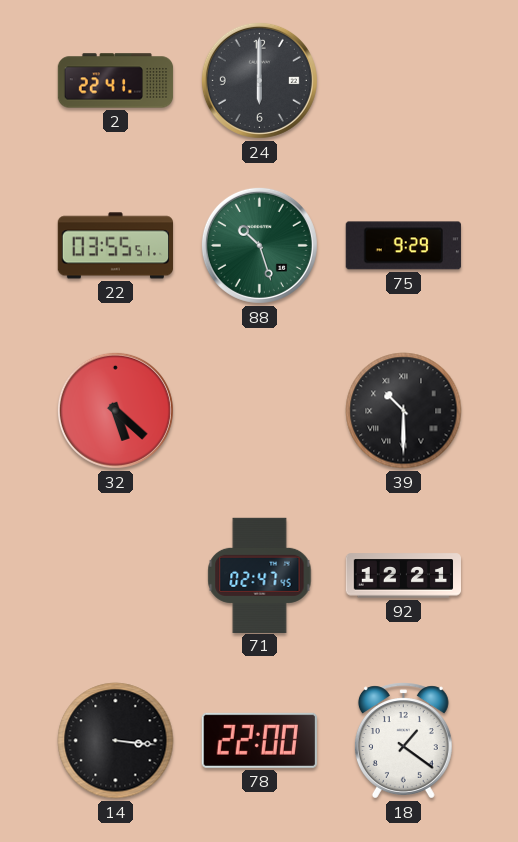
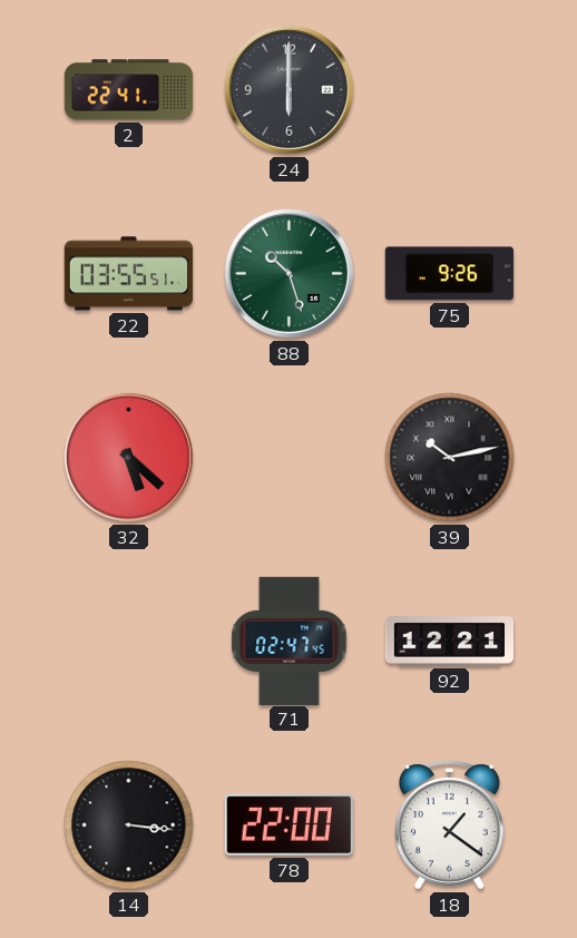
75: 9:29 -> 9:26 (449, 274)
39: 10:30 -> 10:13 (450, 458)
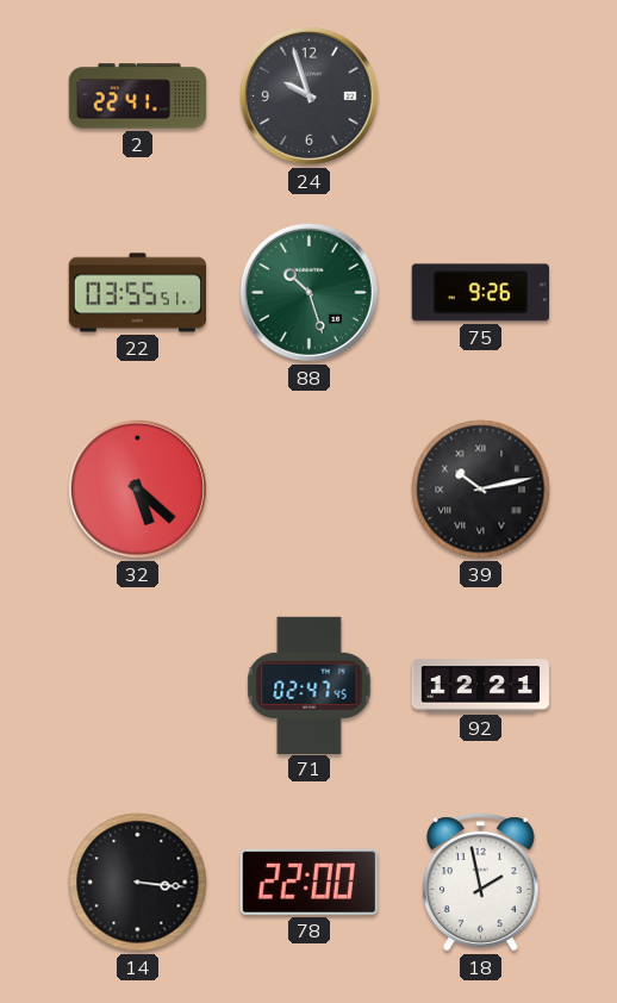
24: 6:00 -> 9:57 (308, 95)
18: 1:21 -> 1:58 (480, 883)
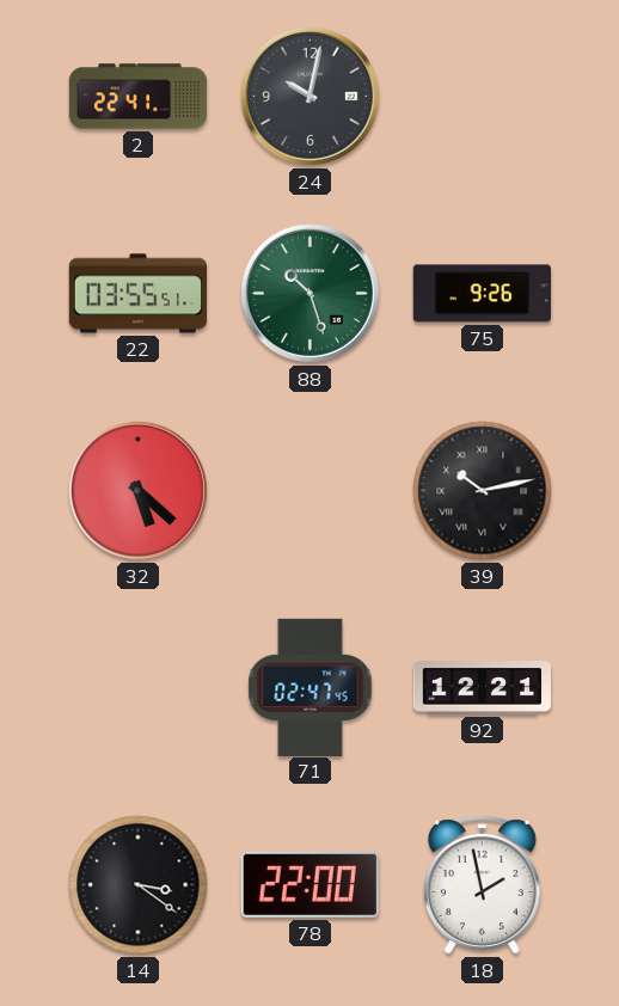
24: 9:57 -> 10:02 (309, 96)
14: 3:16 -> 3:21 (139, 885)
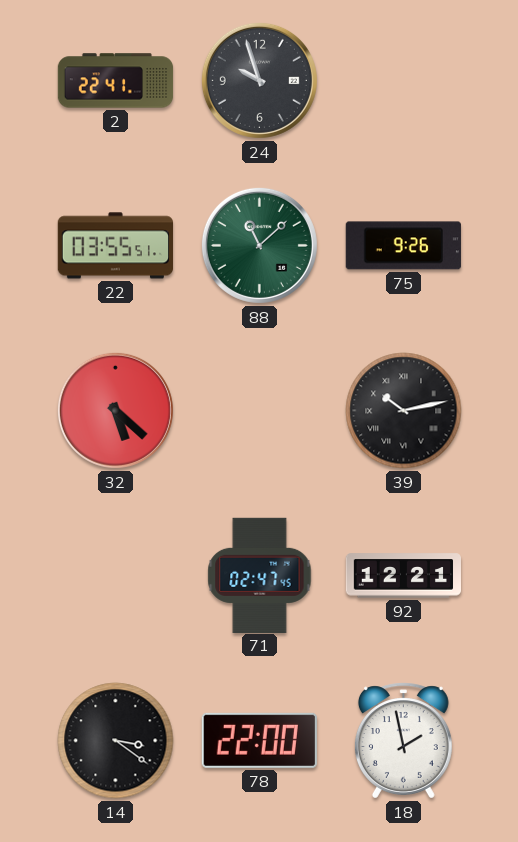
24: 10:02 -> 9:57 (259, 80)
88: 10:27 -> 11:08 (259, 245)
